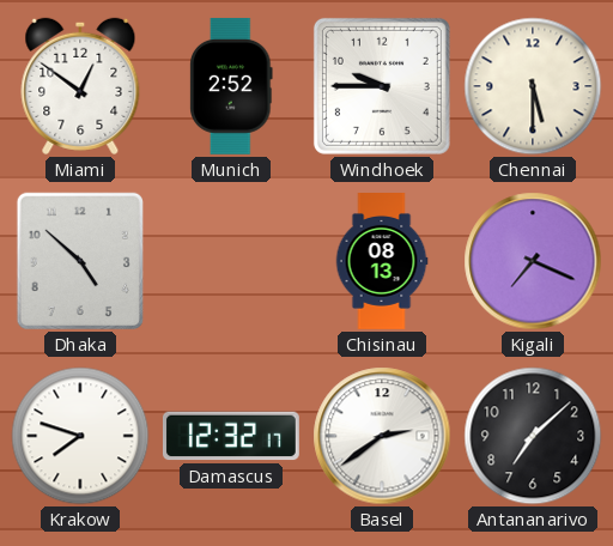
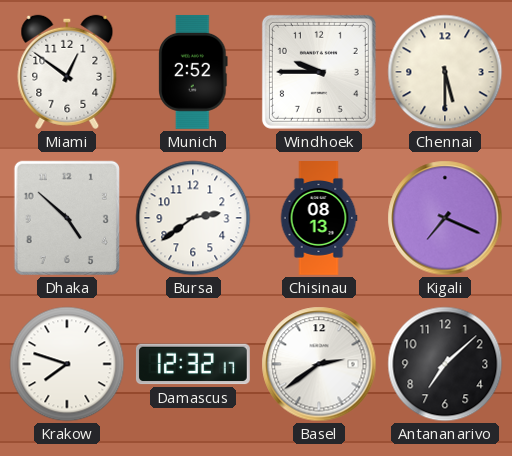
Bursa: none -> 2:39 (193, 218)
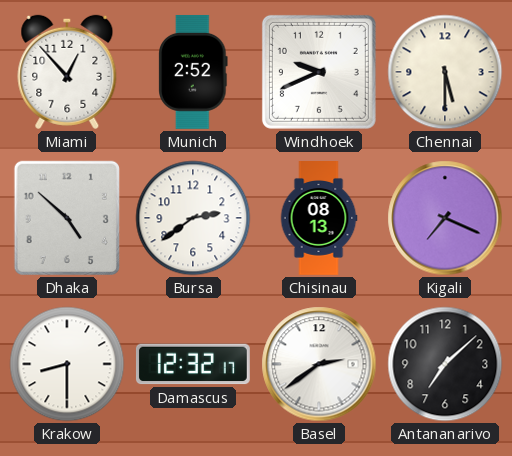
Miami: 12:51 -> 12:53 (67, 72)
Windhoek: 9:45 -> 9:41 (319, 72)
Krakow: 7:48 -> 8:30 (67, 364)
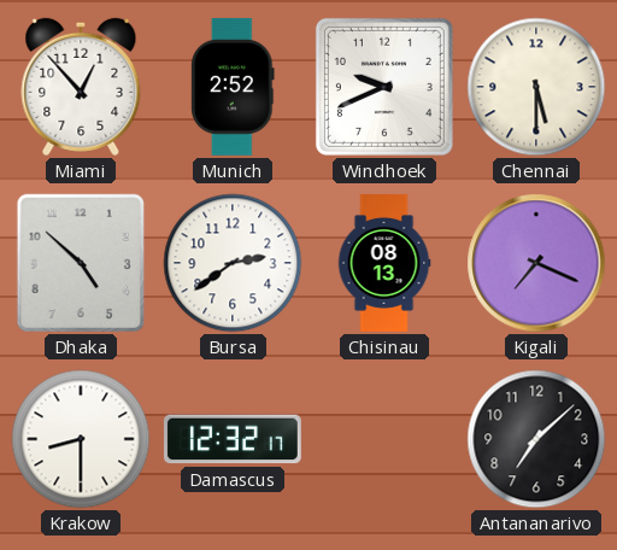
Basel: 2:39 -> none (319, 364)
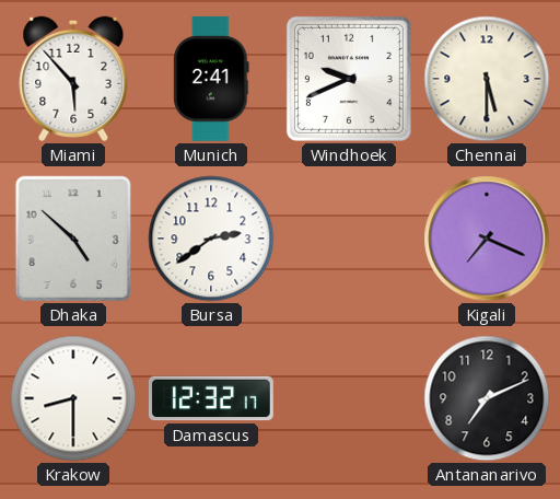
Miami: 12:53 -> 5:53 (73, 79)
Munich: 2:52 -> 2:41 (211, 79)
Chisinau: 08:13 -> none (384, 264)
Antananarivo: 7:08 -> 7:11 (487, 398)
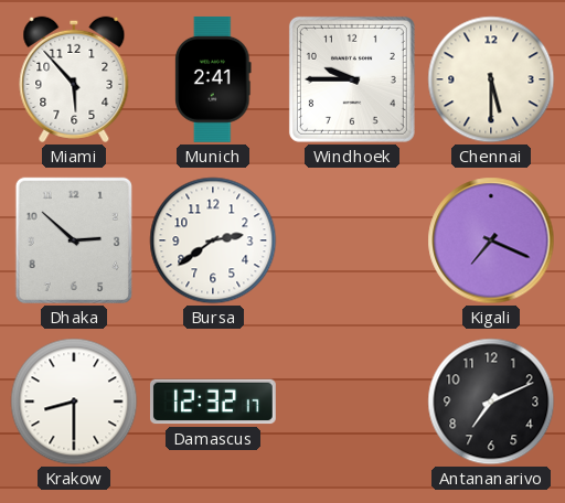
Windhoek: 9:41 -> 9:45 (352, 79)
Dhaka: 4:52 -> 2:52 (74, 240)
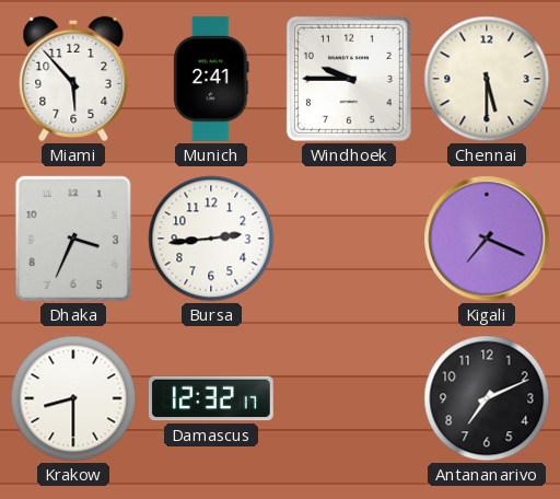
Dhaka: 2:52 -> 3:34 (73, 239)
Bursa: 2:39 -> 2:44 (211, 239)
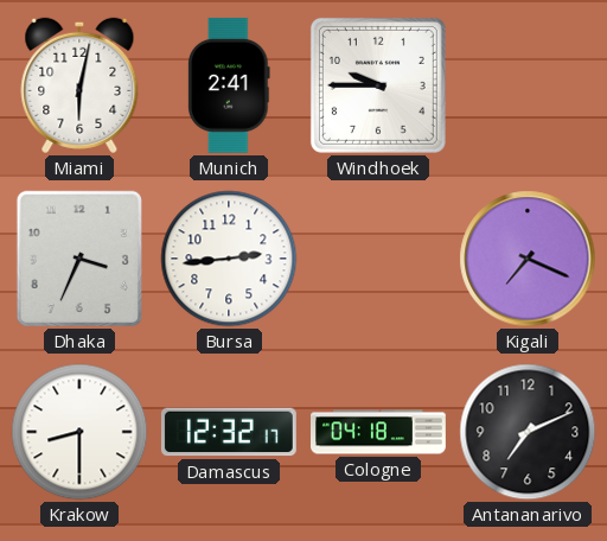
Miami: 5:53 -> 6:02 (79, 85)
Chennai: 5:30 -> none (487, 79)
Cologne: none -> 04:18 (379, 432)
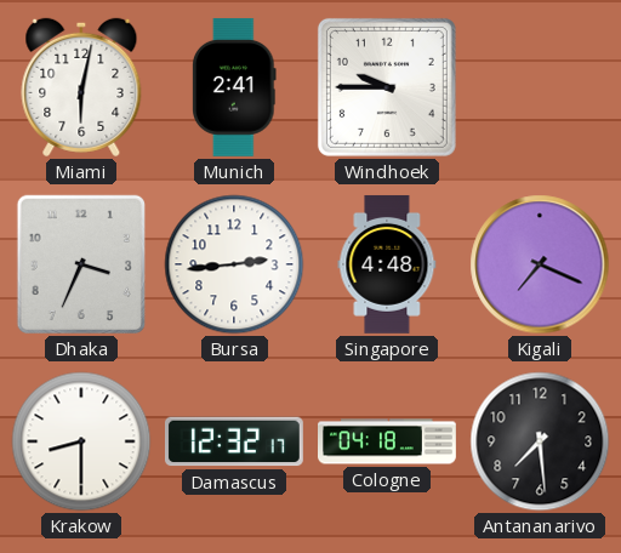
Singapore: none -> 4:48 (387, 264)
Antananarivo: 7:11 -> 7:29 (540, 441)
